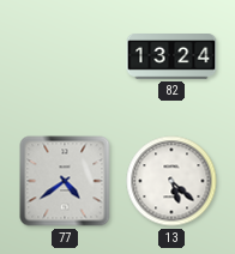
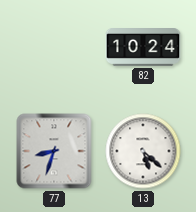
82: 13:24 -> 10:24 (143, 48)
77: 4:39 -> 8:33 (54, 151)
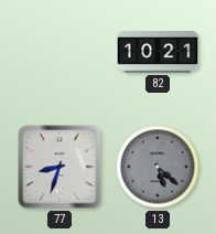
82: 10:24 -> 10:21 (158, 53)
13 dial: white -> grey (158, 167)
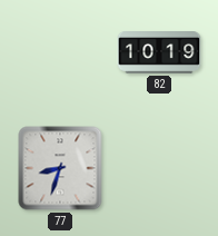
82: 10:21 -> 10:19 (159, 53)
13: 5:22 -> none (158, 167)
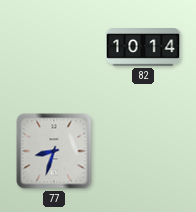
82: 10:19 -> 10:14 (143, 48)
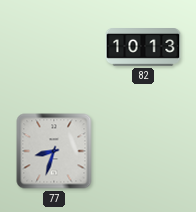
82: 10:14 -> 10:13 (143, 48)
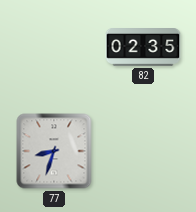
82: 10:13 -> 02:35 (143, 48)
